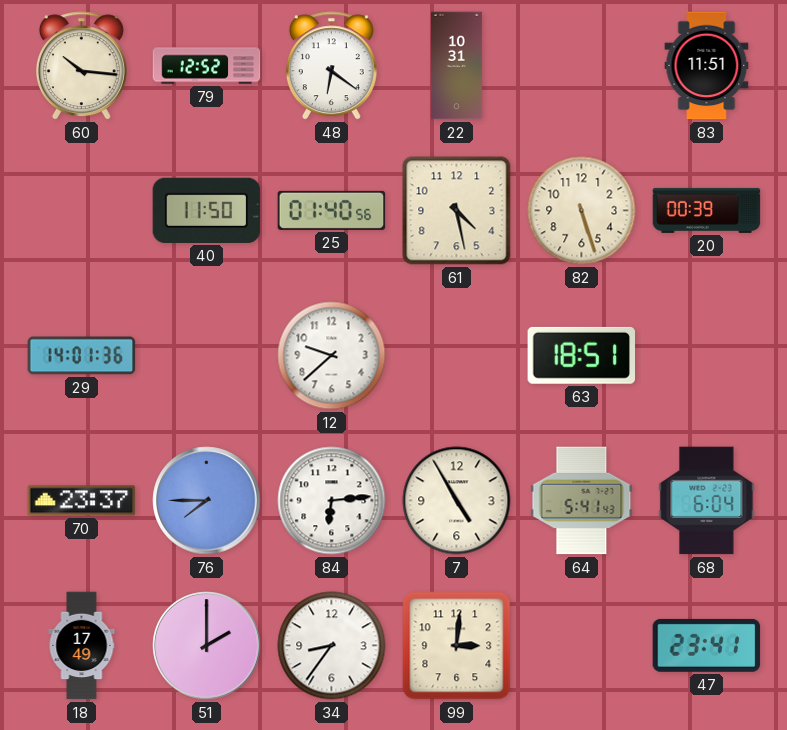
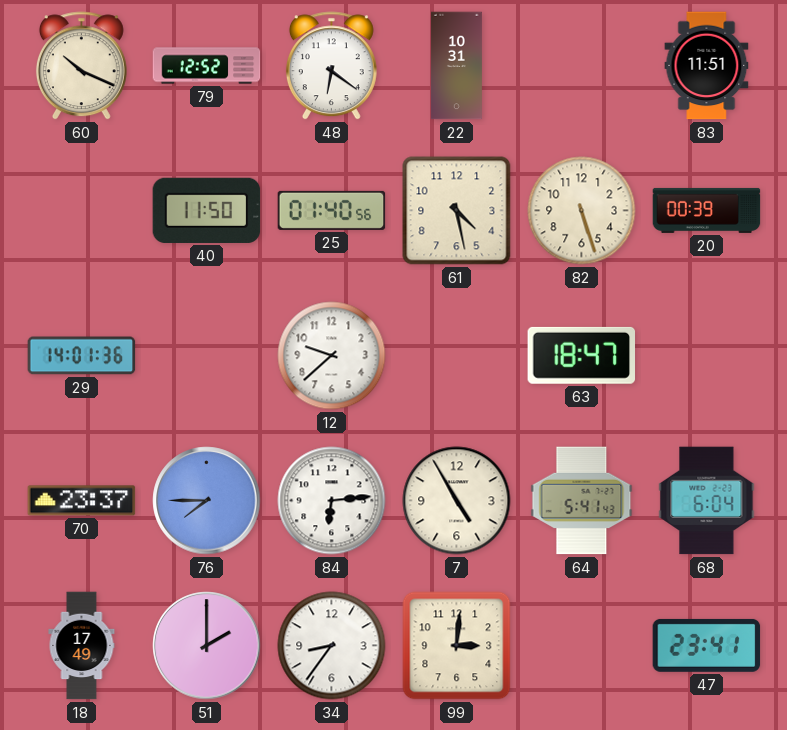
60: 10:16 -> 10:19 (81, 66)
63: 18:51 -> 18:47 (582, 355)
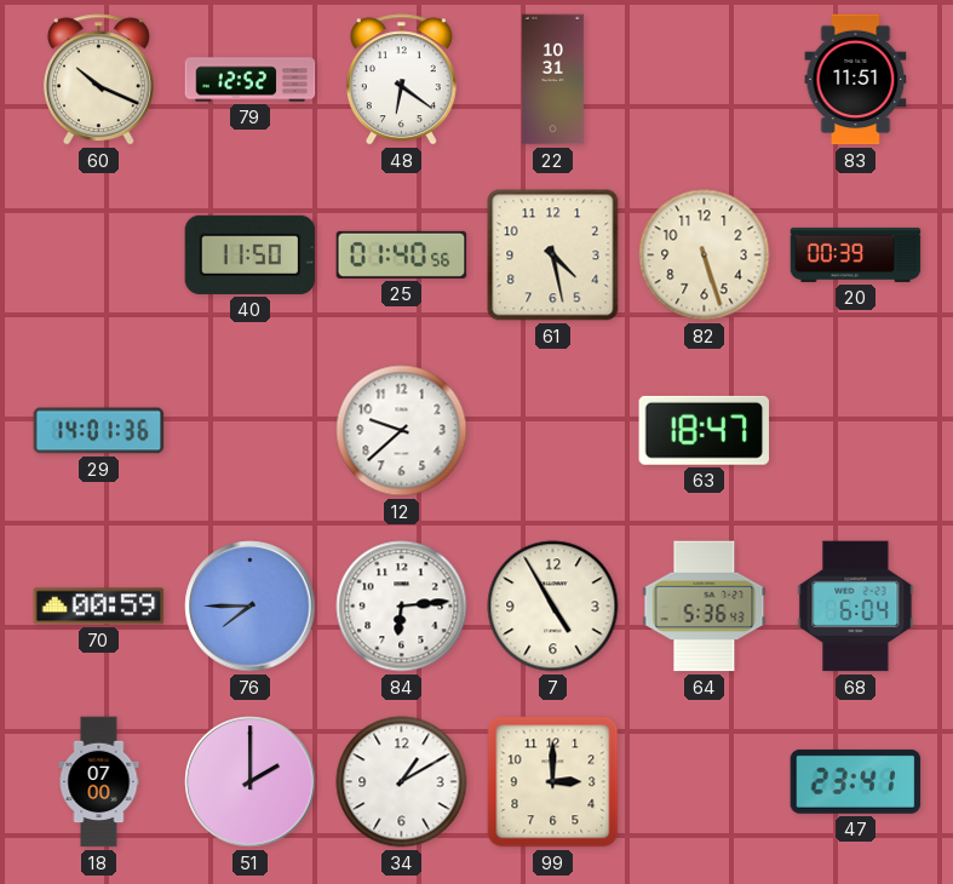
70: 23:37 -> 00:59 (99, 607)
64: 5:41 -> 5:36 (705, 607)
18: 17:49 -> 07:00 (99, 782)
34: 8:36 -> 1:10 (402, 782)
99: 3:01 -> 3:00 (553, 782)
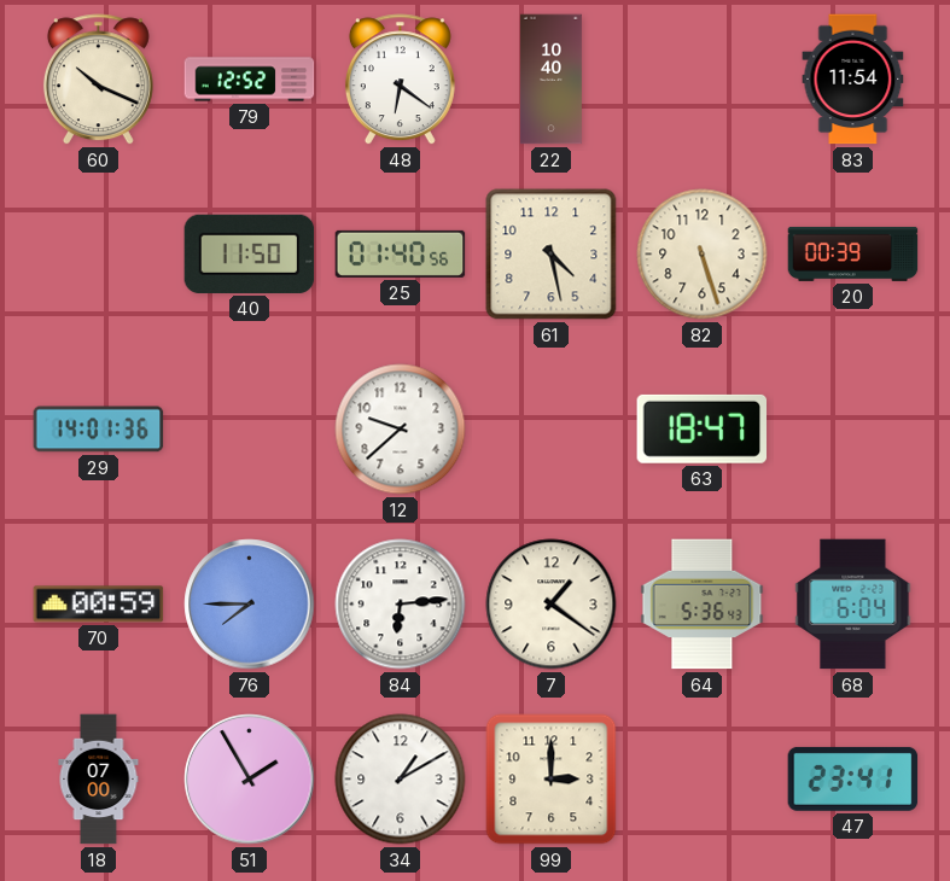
22: 10:31 -> 10:40 (550, 80)
83: 11:51 -> 11:54 (853, 80)
7: 4:55 -> 1:21 (552, 605)
51: 2:00 -> 1:55 (250, 780)
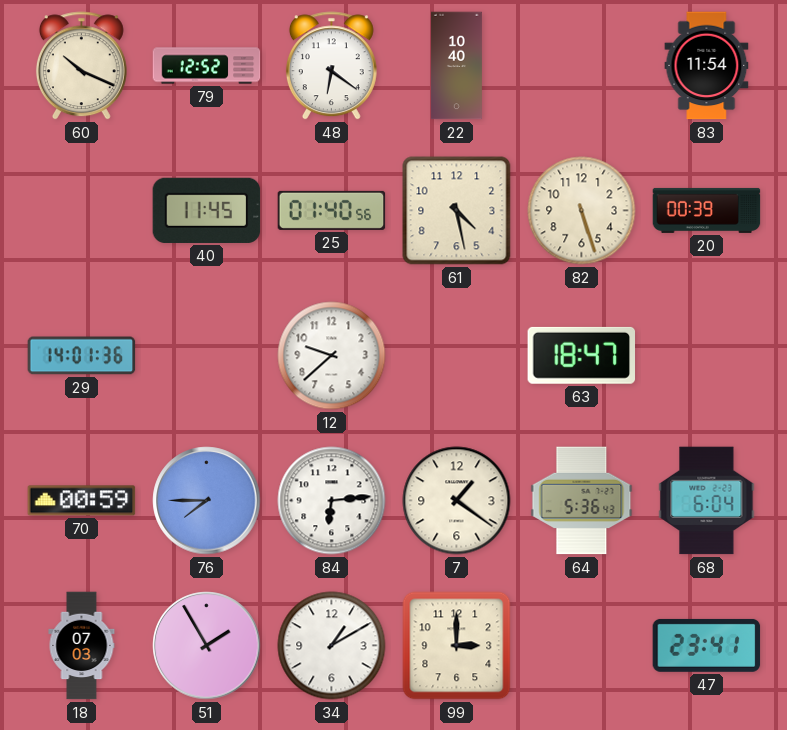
40: 11:50 -> 11:45 (207, 210)
18: 07:00 -> 07:03 (82, 646)
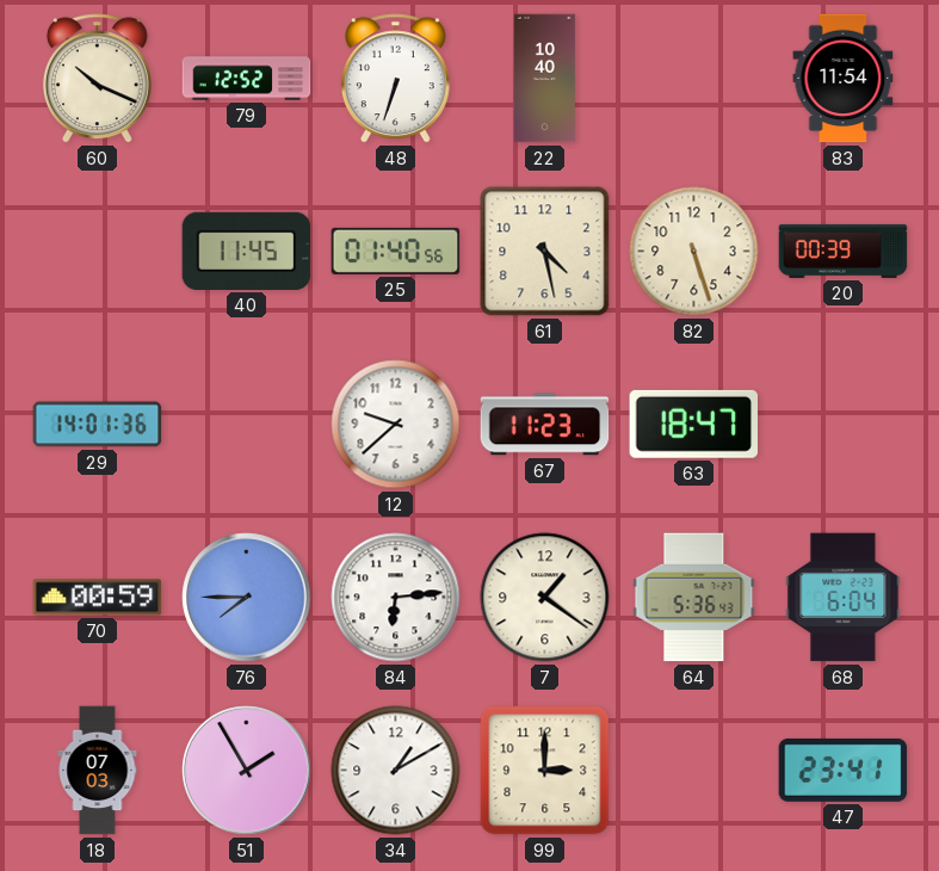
48: 6:21 -> 6:33 (395, 79)
67: none -> 11:23 (545, 425)
